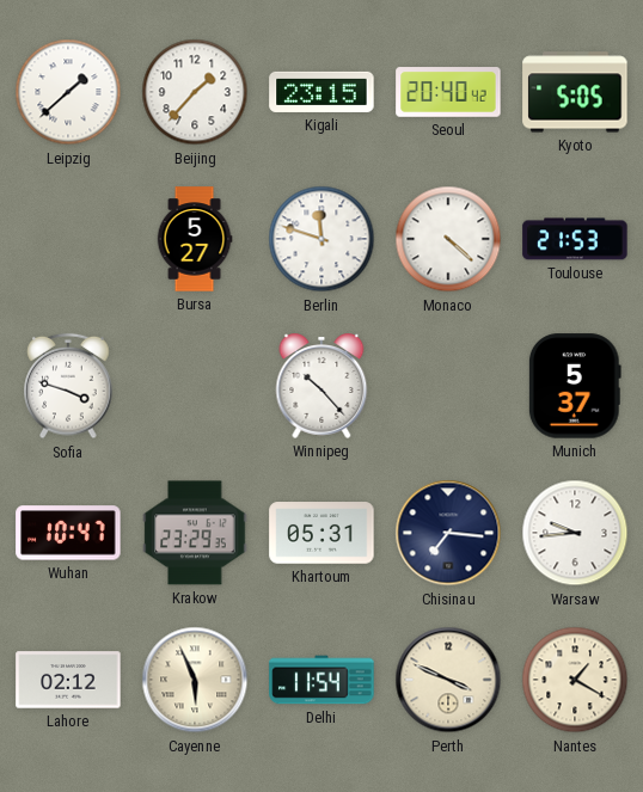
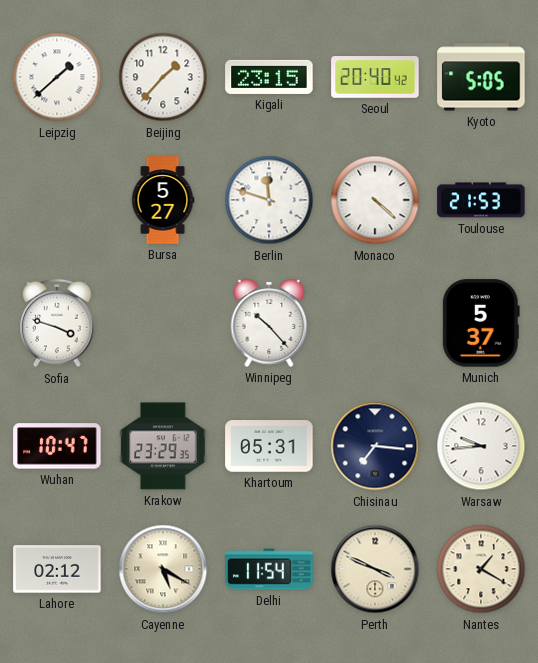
Cayenne: 5:56 -> 5:20 (163, 569)
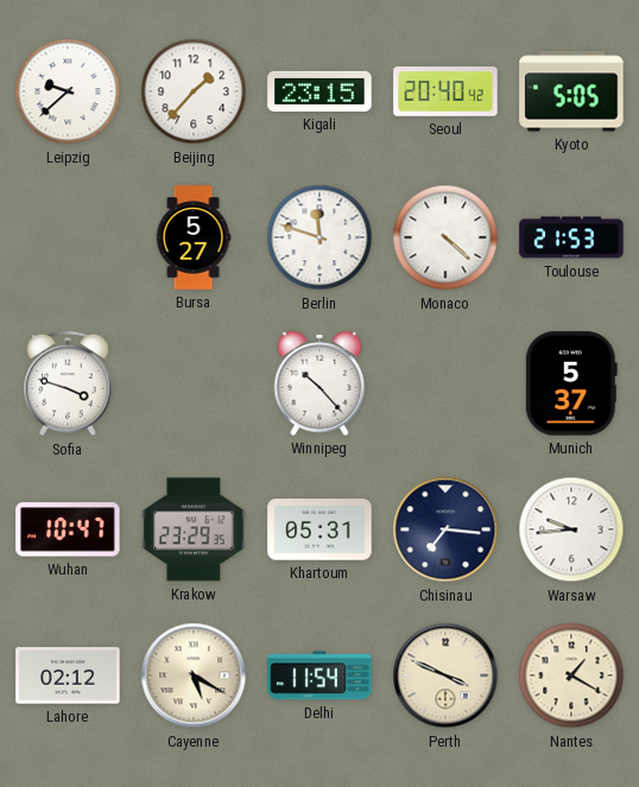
Leipzig: 1:38 -> 9:38 (68, 91)
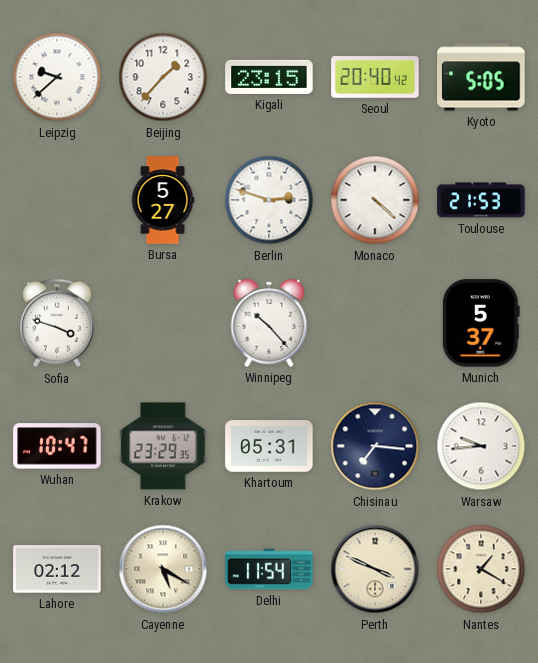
Berlin: 11:48 -> 2:48 (269, 200)
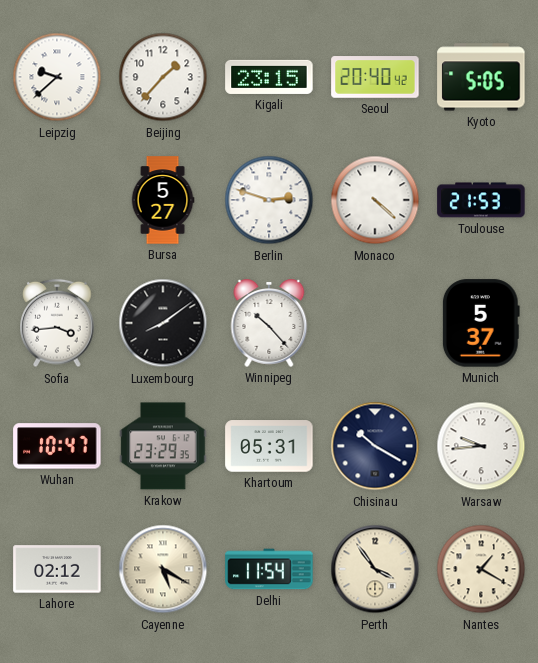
Sofia: 3:48 -> 3:44 (57, 323)
Luxembourg: none -> 8:09 (163, 323)
Chisinau: 7:16 -> 10:20 (375, 446)
Perth: 3:49 -> 3:54 (375, 569)
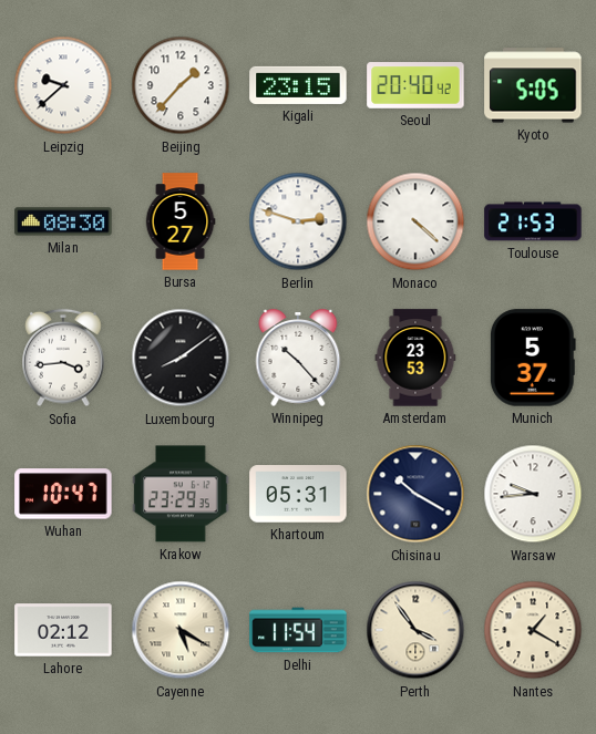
Milan: none -> 08:30 (63, 221)
Amsterdam: none -> 23:53 (415, 358)
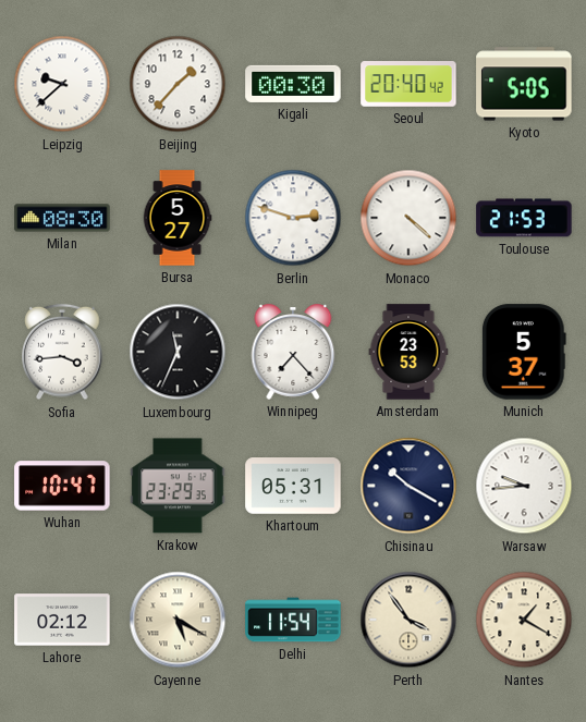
Kigali: 23:15 -> 00:30 (293, 84)
Luxembourg: 8:09 -> 11:34 (178, 352)
Winnipeg: 10:23 -> 7:23 (293, 352)
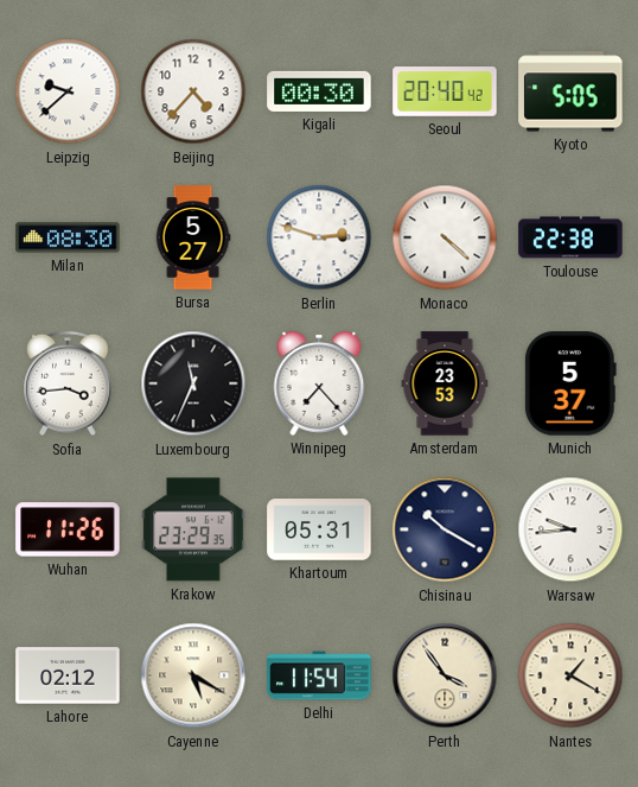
Beijing: 1:37 -> 4:37 (193, 91)
Toulouse: 21:53 -> 22:38 (570, 237)
Wuhan: 10:47 -> 11:26 (68, 529)
